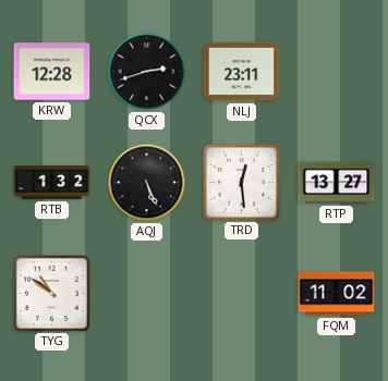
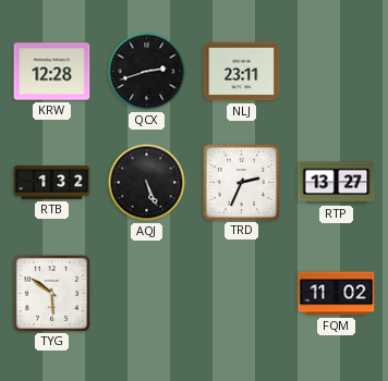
TRD: 12:29 -> 2:34 (241, 182)
TYG: 10:51 -> 5:51 (51, 293)
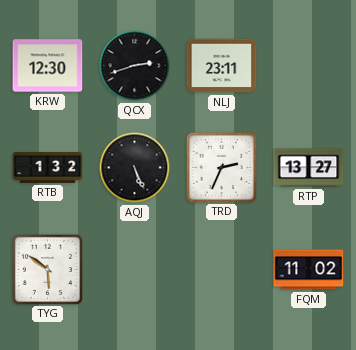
KRW: 12:28 -> 12:30 (48, 66)
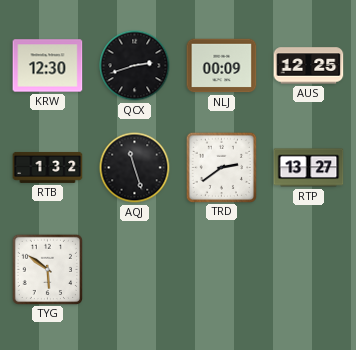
NLJ: 23:11 -> 00:09 (222, 66)
AUS: none -> 12:25 (309, 66)
AQJ: 5:26 -> 11:27 (135, 168)
TRD: 2:34 -> 2:39 (221, 167)
FQM: 11:02 -> none (309, 270)
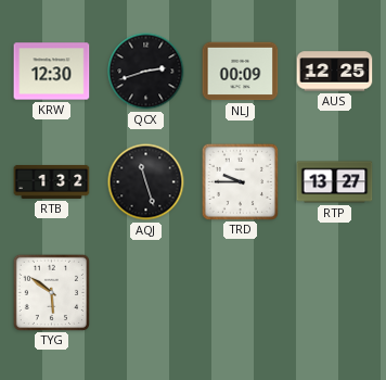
TRD: 2:39 -> 9:45 (240, 181)
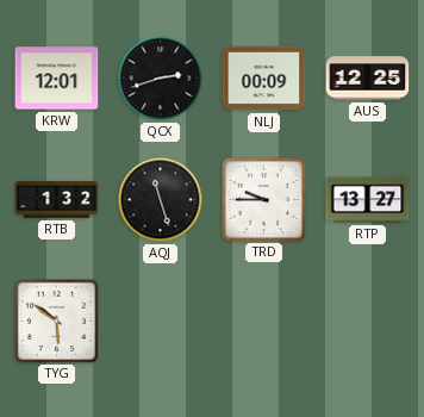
KRW: 12:30 -> 12:01 (57, 79)
